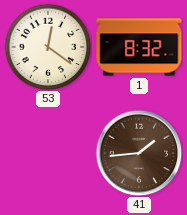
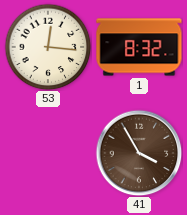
53: 12:21 -> 12:16 (48, 47)
41: 1:44 -> 3:55 (139, 153)
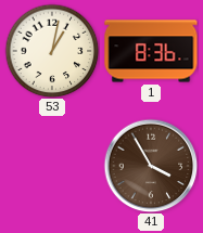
53: 12:16 -> 1:02 (52, 51)
1: 8:32 -> 8:36 (151, 51)
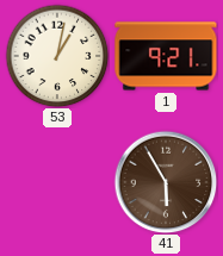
1: 8:36 -> 9:21 (166, 56)
41: 3:55 -> 5:55 (166, 182)
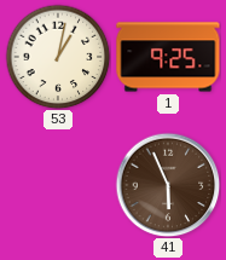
1: 9:21 -> 9:25 (168, 57)
41: 5:55 -> 5:56 (168, 185)
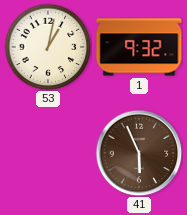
1: 9:25 -> 9:32 (139, 47)
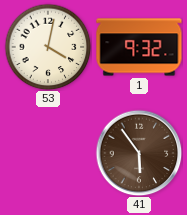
53: 1:02 -> 4:02 (48, 47)
41: 5:56 -> 5:54 (139, 153)
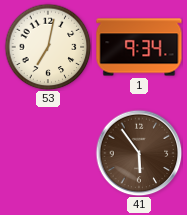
53: 4:02 -> 7:02 (48, 47)
1: 9:32 -> 9:34 (139, 47)
